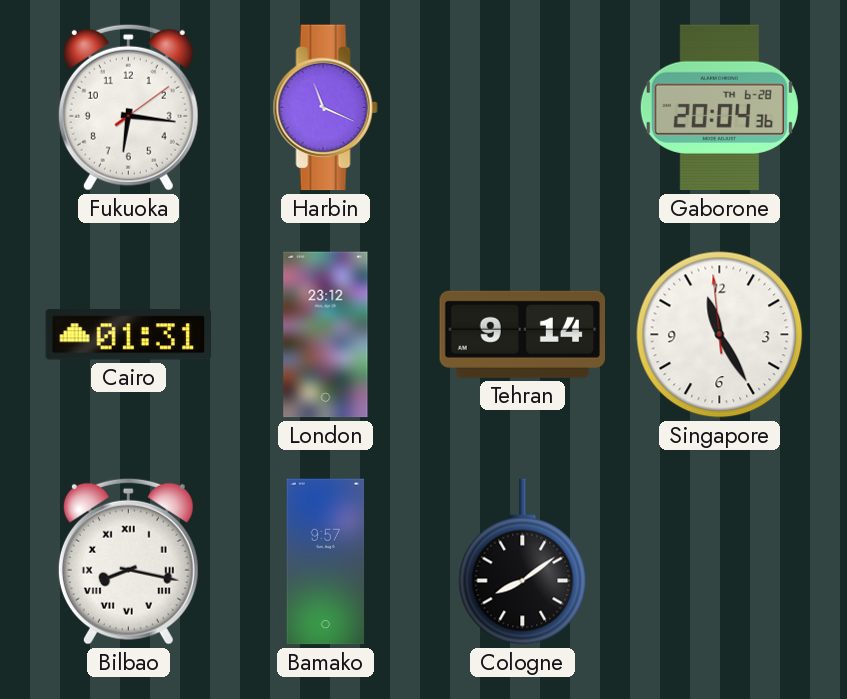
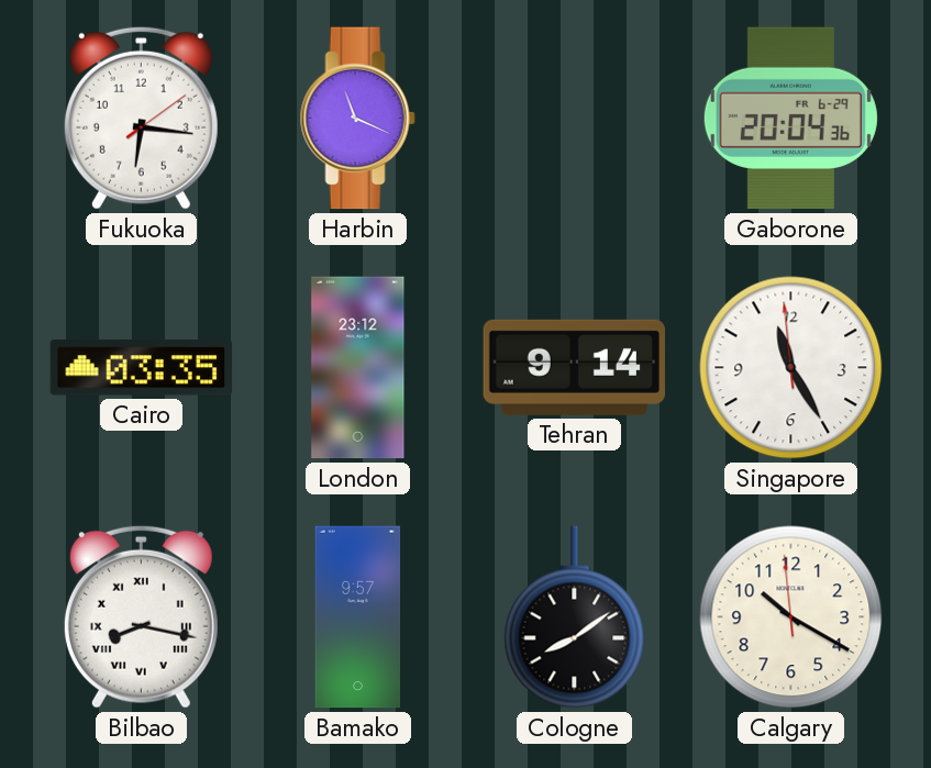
Gaborone date: TH 6-28 -> FR 6-29 (790, 119)
Cairo: 01:31 -> 03:35 (142, 368)
Calgary: none -> 10:19 (791, 617)
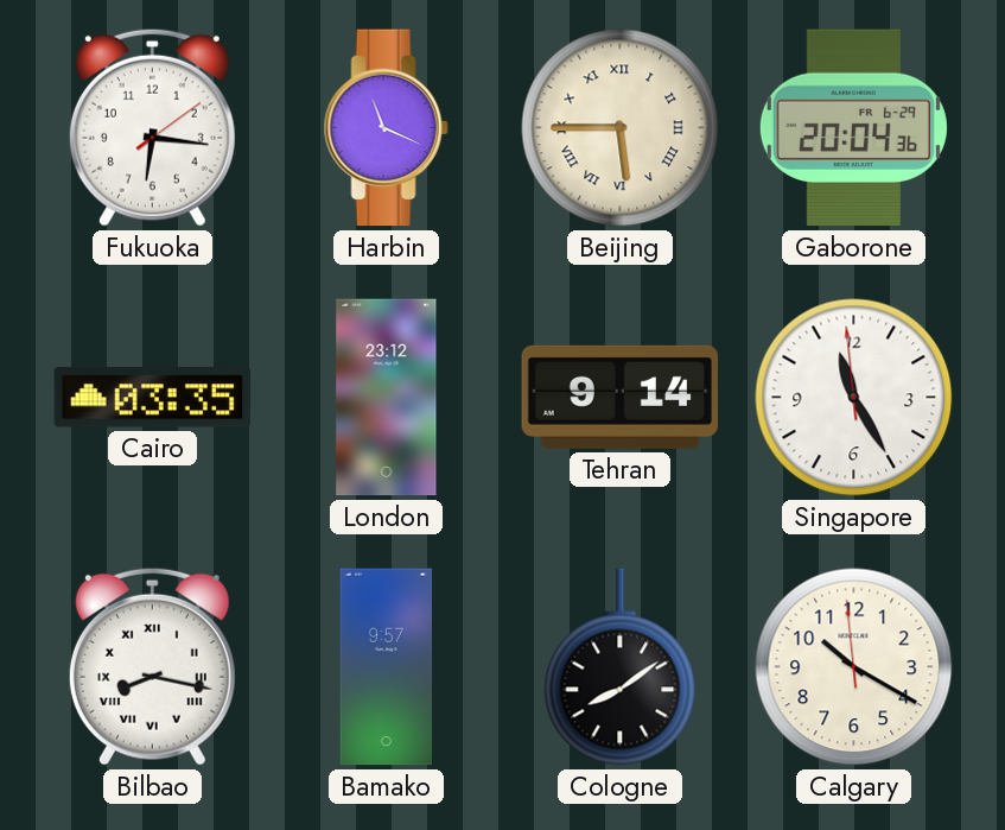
Beijing: none -> 5:45 (621, 128)
